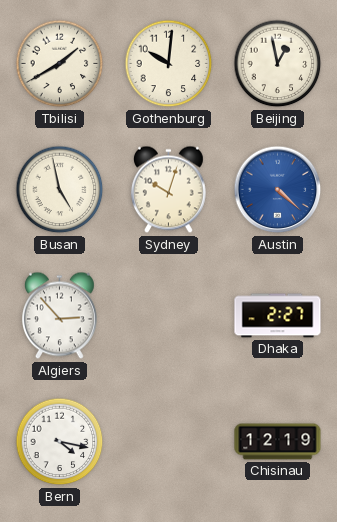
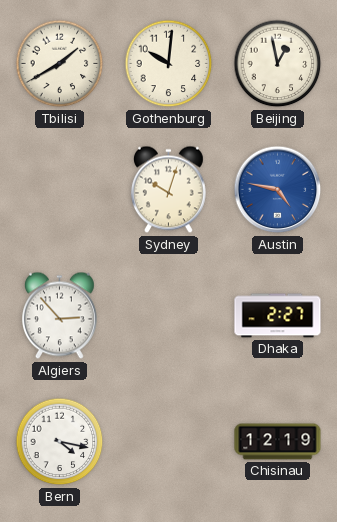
Busan: 4:58 -> none (60, 190)
Austin: 4:22 -> 4:47 (278, 190)
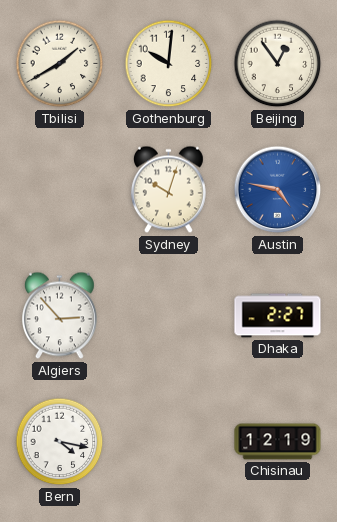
Beijing: 12:58 -> 12:54 (278, 64)
